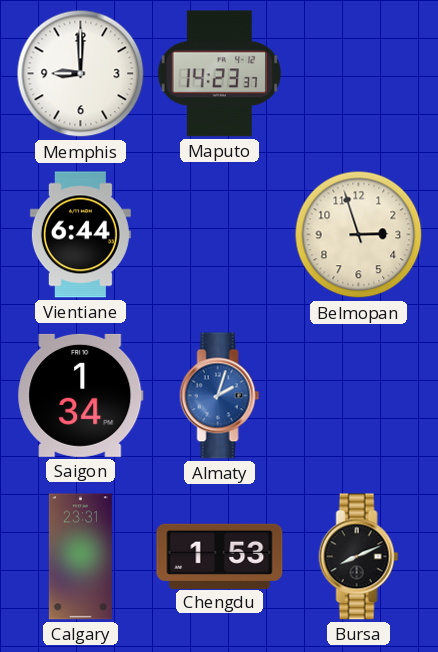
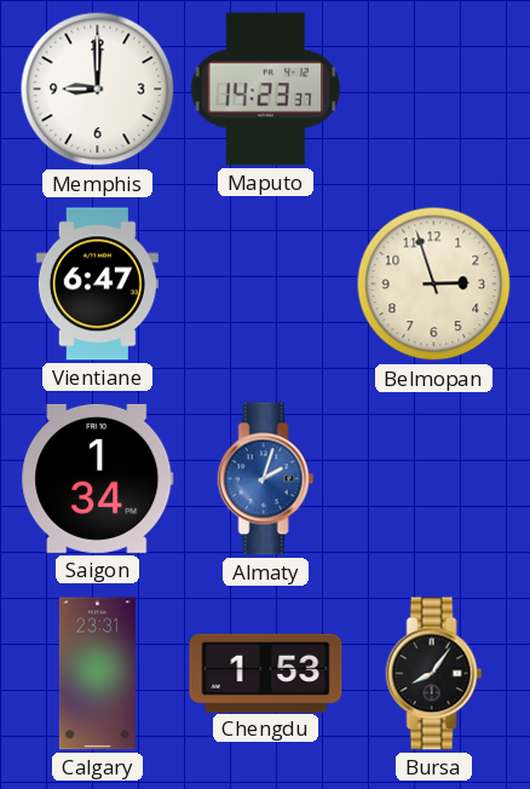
Vientiane: 6:44 -> 6:47 (97, 284)
Bursa: 8:11 -> 8:06 (434, 674)
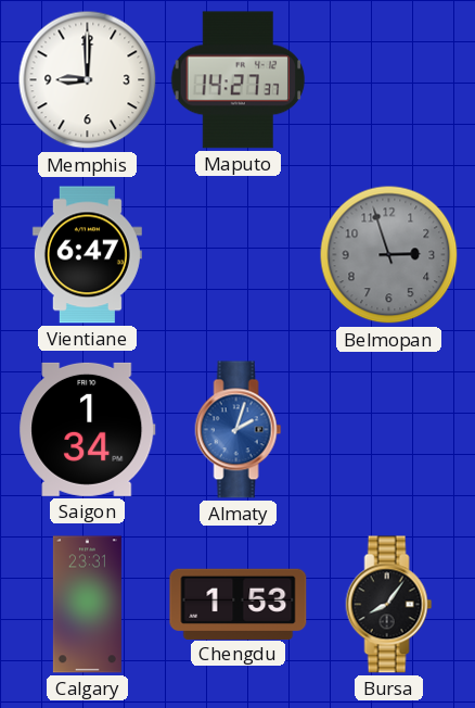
Maputo: 14:23 -> 14:27 (239, 80)
Belmopan dial: cream -> grey (389, 255)
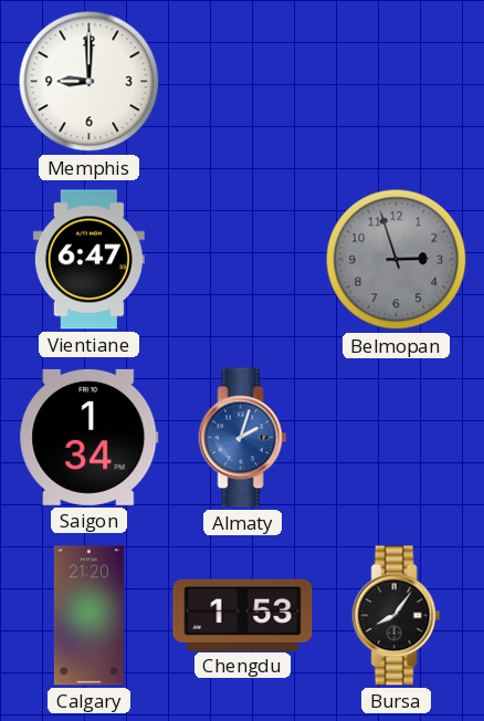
Maputo: 14:27 -> none (239, 80)
Calgary: 23:31 -> 21:20 (88, 616)
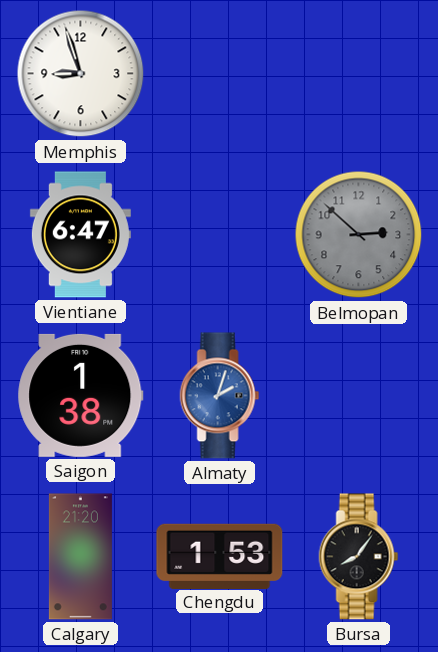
Memphis: 9:00 -> 8:57 (81, 74)
Belmopan: 2:57 -> 2:52 (359, 235)
Saigon: 1:34 -> 1:38 (81, 395)
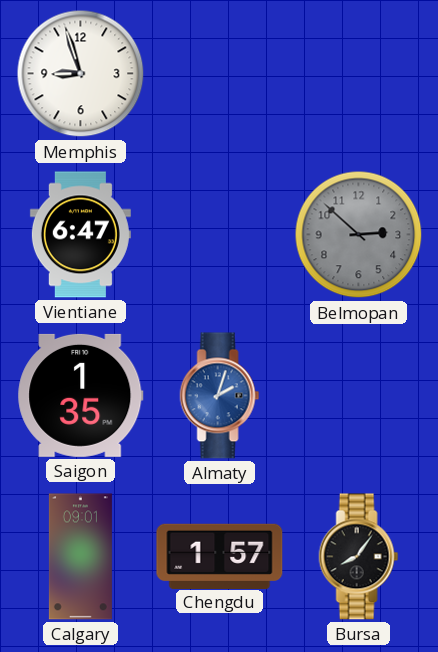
Saigon: 1:38 -> 1:35 (81, 395)
Calgary: 21:20 -> 09:01 (80, 557)
Chengdu: 1:53 -> 1:57 (220, 556)
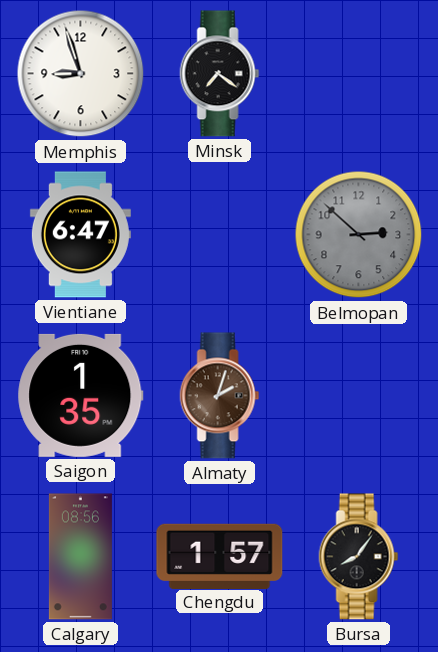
Minsk: none -> 7:21 (220, 74)
Almaty dial: blue -> brown (220, 396)
Calgary: 09:01 -> 08:56 (80, 557)
